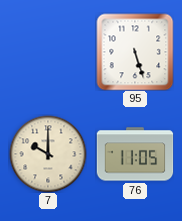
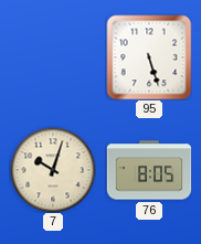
7: 10:00 -> 10:03 (53, 170)
76: 11:05 -> 8:05 (149, 170)
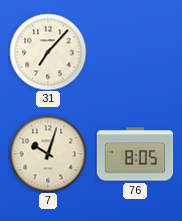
31: none -> 7:07 (48, 52)
95: 5:27 -> none (149, 57)
